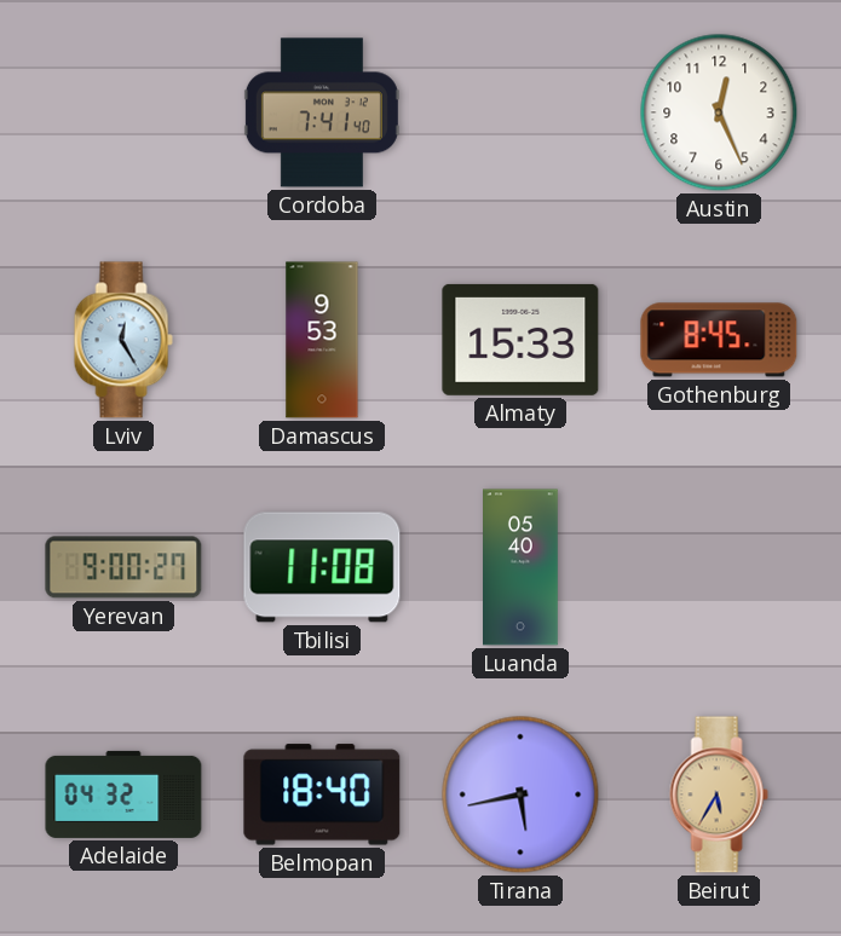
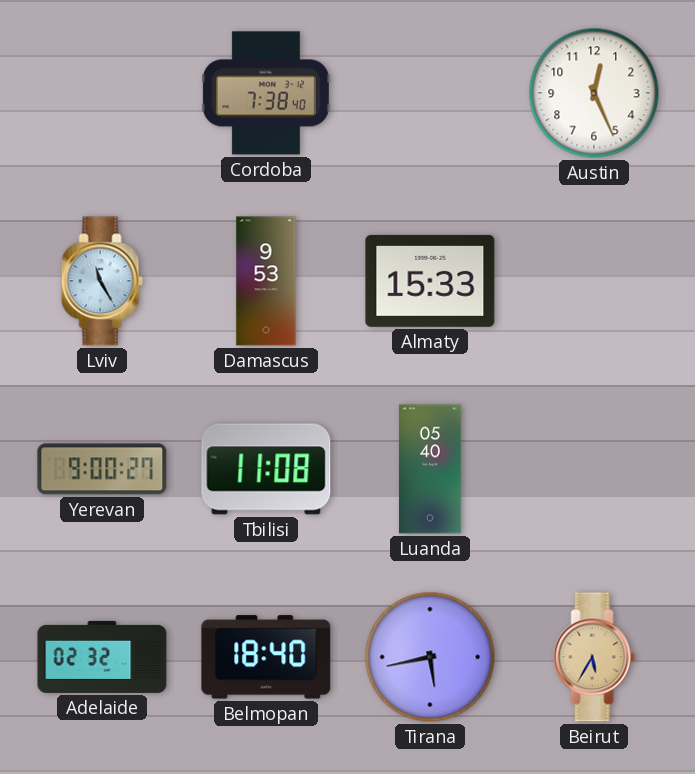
Cordoba: 7:41 -> 7:38 (266, 93)
Lviv: 12:25 -> 11:25 (102, 281)
Gothenburg: 8:45 -> none (719, 340)
Adelaide: 04:32 -> 02:32 (102, 657)
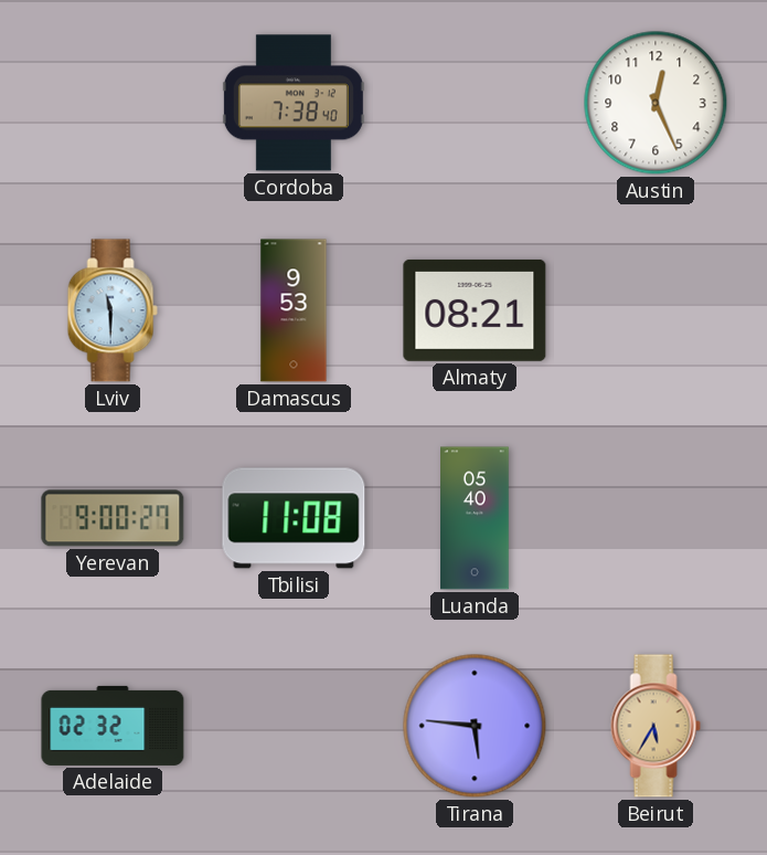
Lviv: 11:25 -> 11:30 (113, 310)
Almaty: 15:33 -> 08:21 (475, 310)
Belmopan: 18:40 -> none (266, 657)
Tirana: 5:43 -> 5:46 (475, 726)
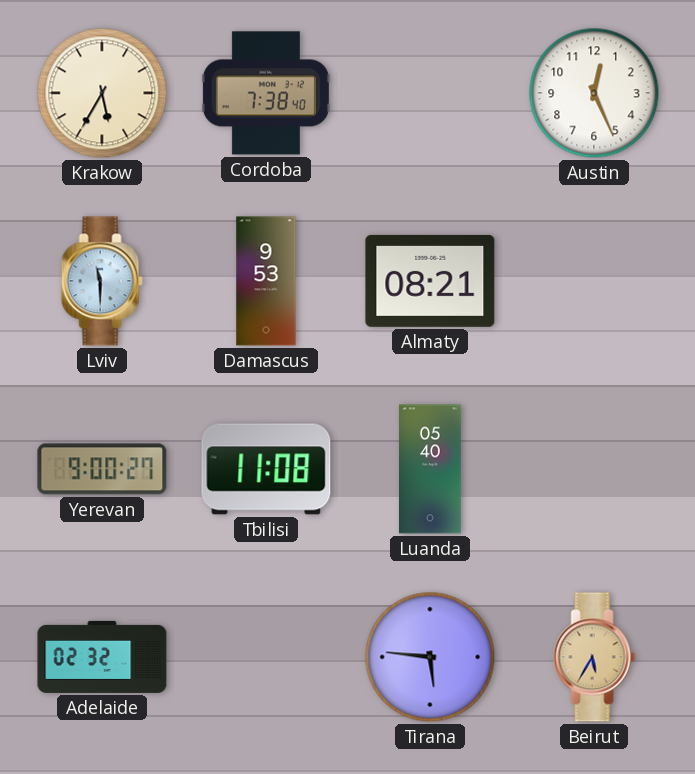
Krakow: none -> 5:35 (102, 93)
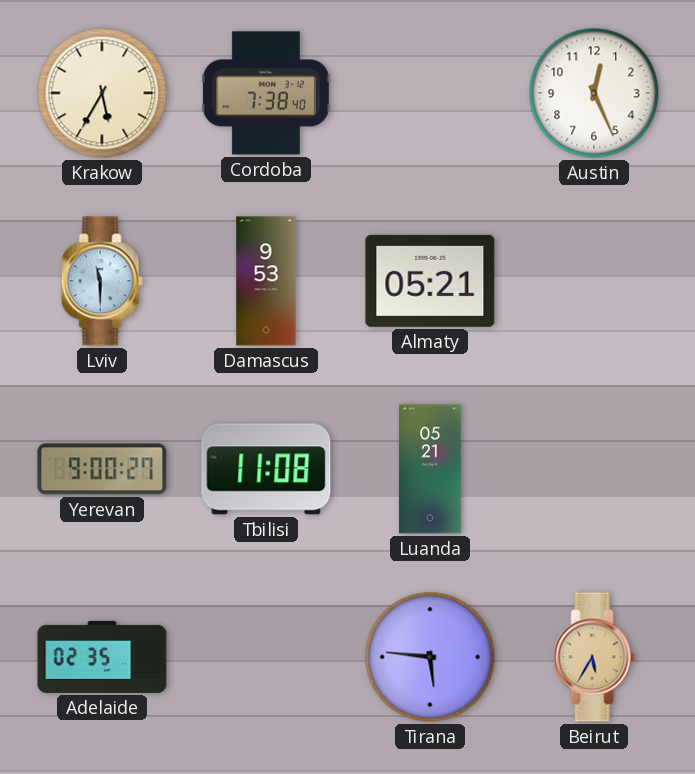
Almaty: 08:21 -> 05:21 (430, 281)
Luanda: 05:40 -> 05:21 (431, 469)
Adelaide: 02:32 -> 02:35 (102, 657)
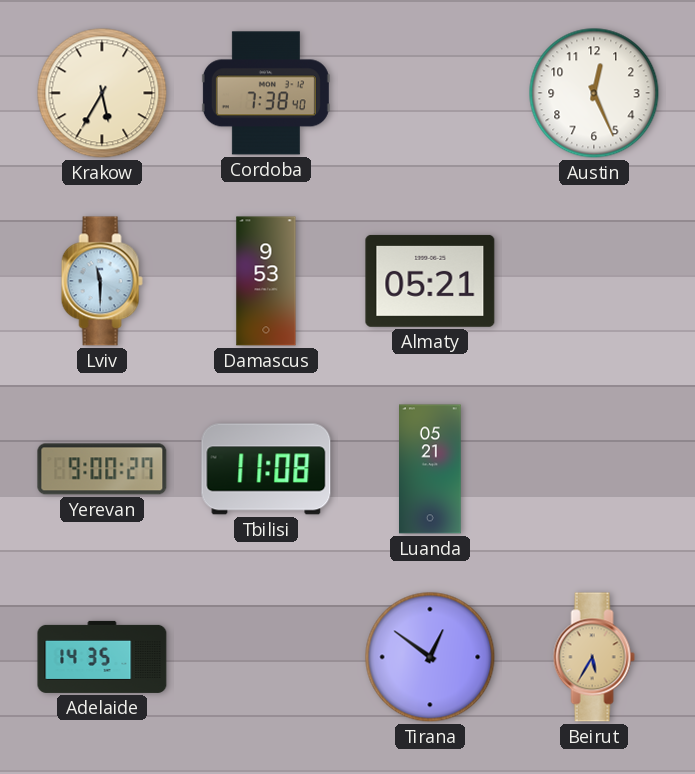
Adelaide: 02:35 -> 14:35 (102, 657)
Tirana: 5:46 -> 12:51 (430, 657)
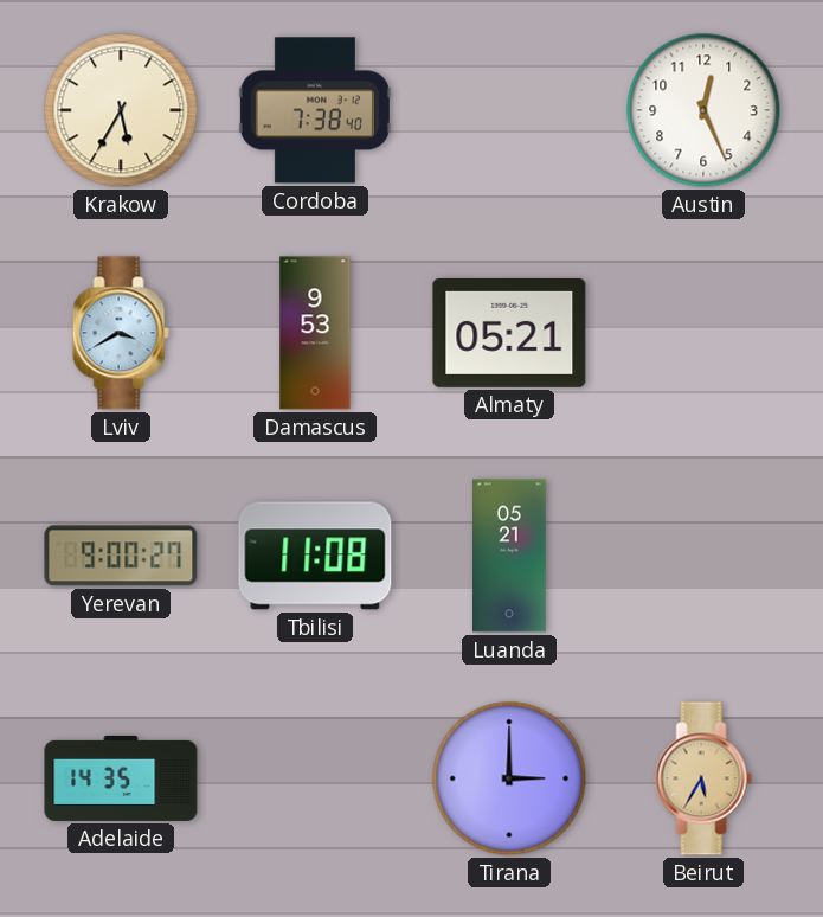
Lviv: 11:30 -> 3:40 (121, 333)
Tirana: 12:51 -> 3:00 (509, 778)
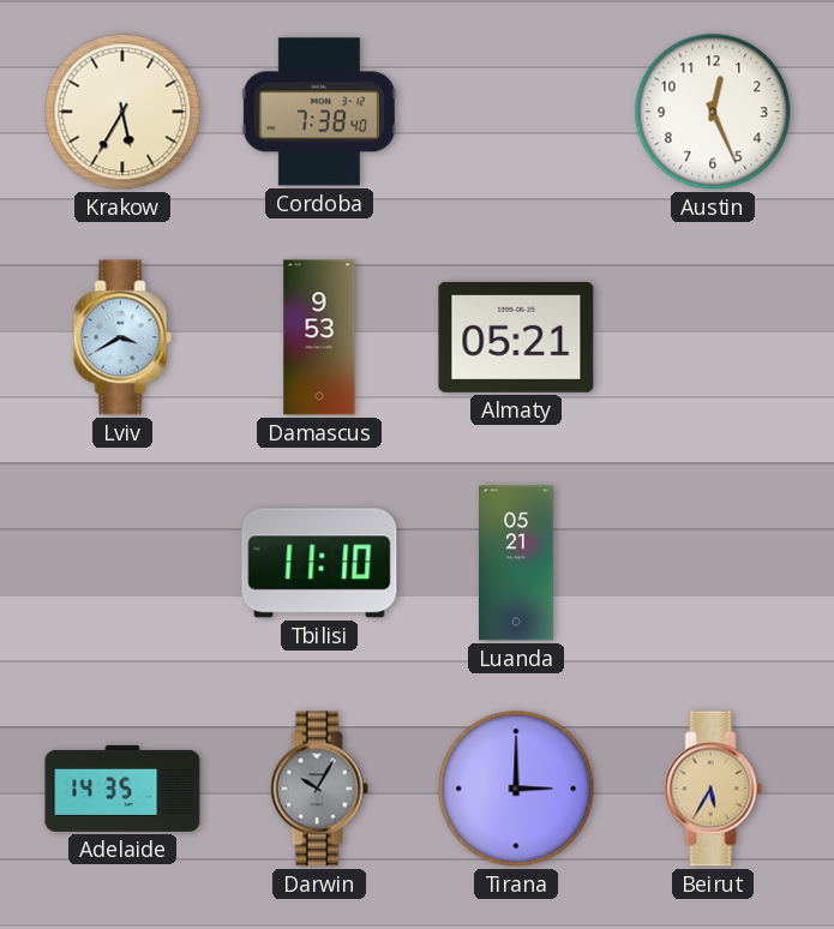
Yerevan: 9:00 -> none (121, 556)
Tbilisi: 11:08 -> 11:10 (319, 563)
Darwin: none -> 10:05 (319, 789)
